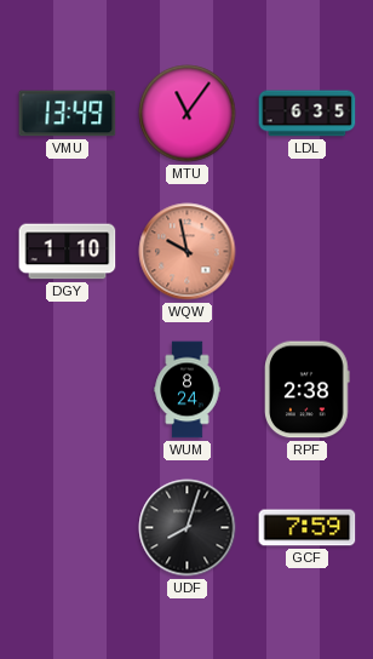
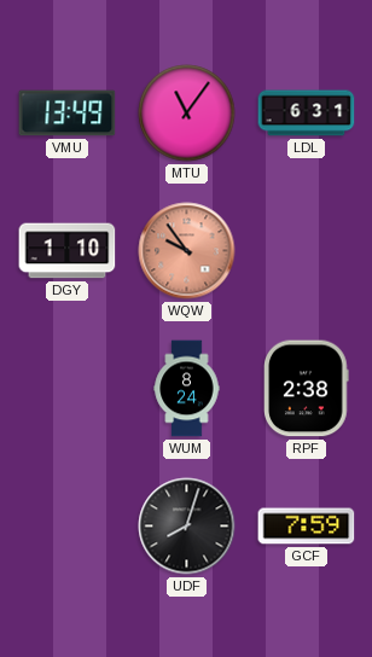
LDL: 6:35 -> 6:31 (307, 114)
WQW: 9:58 -> 9:54 (187, 251)
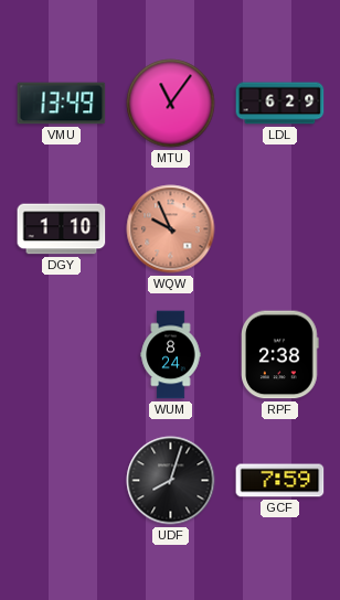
LDL: 6:31 -> 6:29 (280, 104)
WQW: 9:54 -> 9:56 (171, 229)
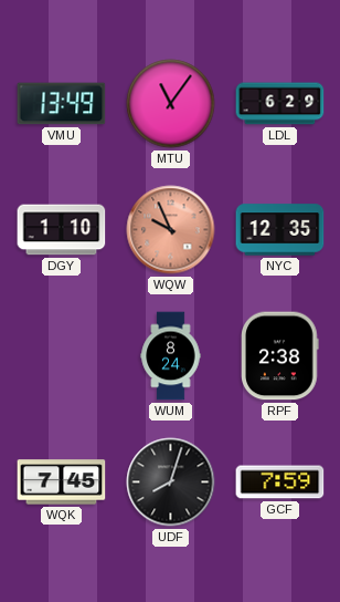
NYC: none -> 12:35 (280, 230)
WQK: none -> 7:45 (62, 482)
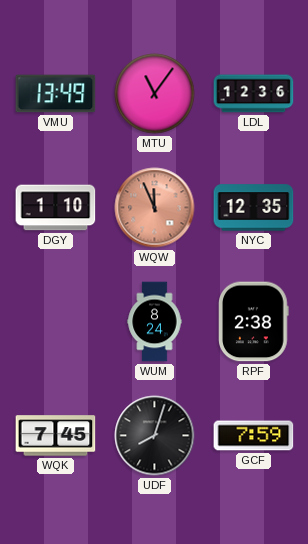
LDL: 6:29 -> 12:36 (254, 94)
WQW: 9:56 -> 11:56 (155, 208)
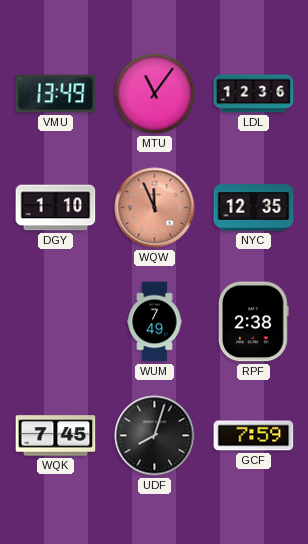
WUM: 8:24 -> 7:49 (155, 322)
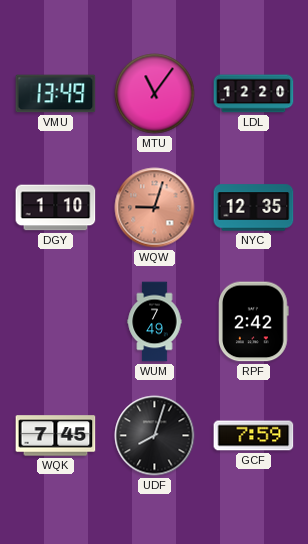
LDL: 12:36 -> 12:20 (254, 94)
WQW: 11:56 -> 9:03 (155, 208)
RPF: 2:38 -> 2:42 (254, 322)
